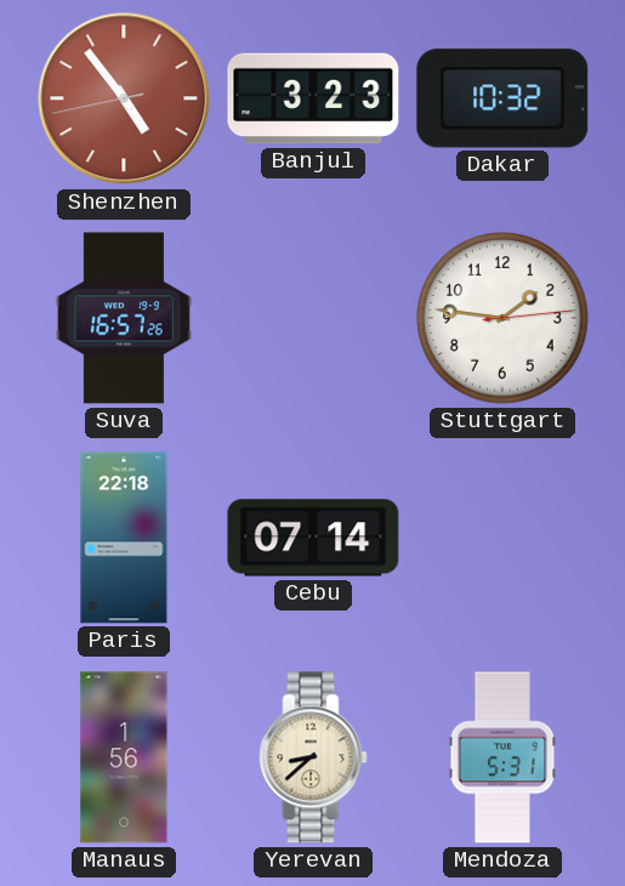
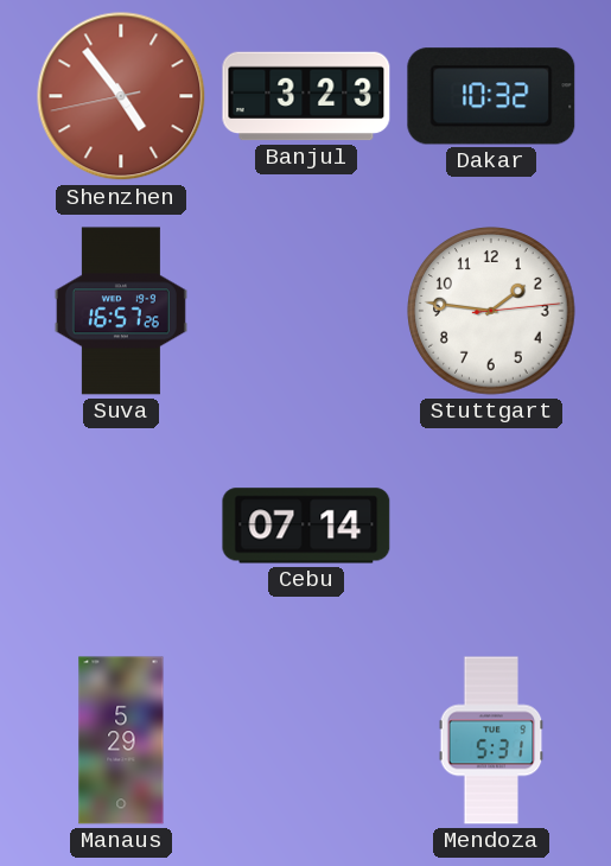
Paris: 22:18 -> none (124, 538)
Manaus: 1:56 -> 5:29 (121, 740)
Yerevan: 8:38 -> none (313, 757)
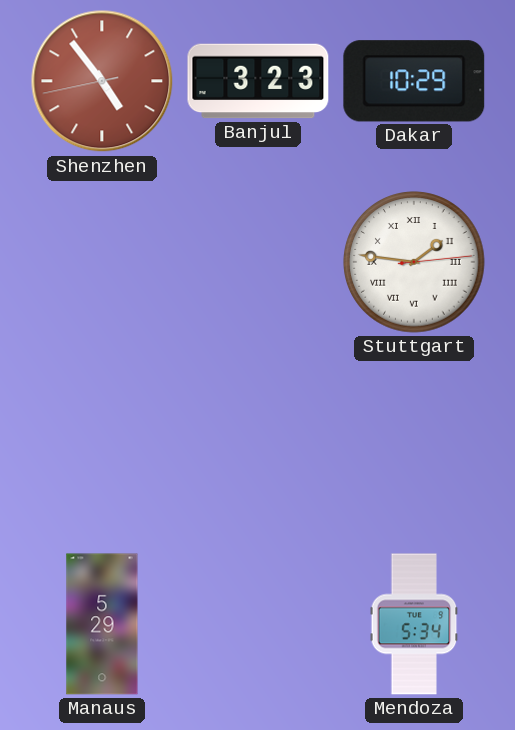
Dakar: 10:32 -> 10:29 (414, 81)
Suva: 16:57 -> none (121, 311)
Stuttgart numerals: Arabic -> Roman (414, 262)
Cebu: 07:14 -> none (306, 526)
Mendoza: 5:31 -> 5:34 (414, 624)
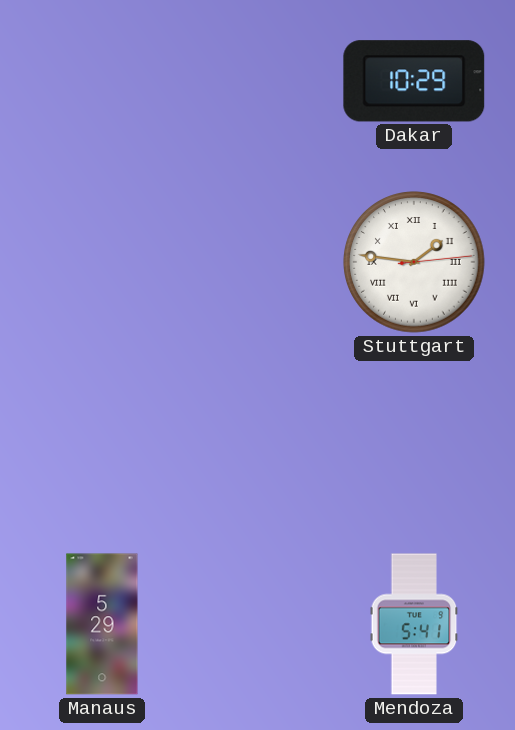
Shenzhen: 4:53 -> none (102, 81)
Banjul: 3:23 -> none (258, 81)
Mendoza: 5:34 -> 5:41 (414, 624)
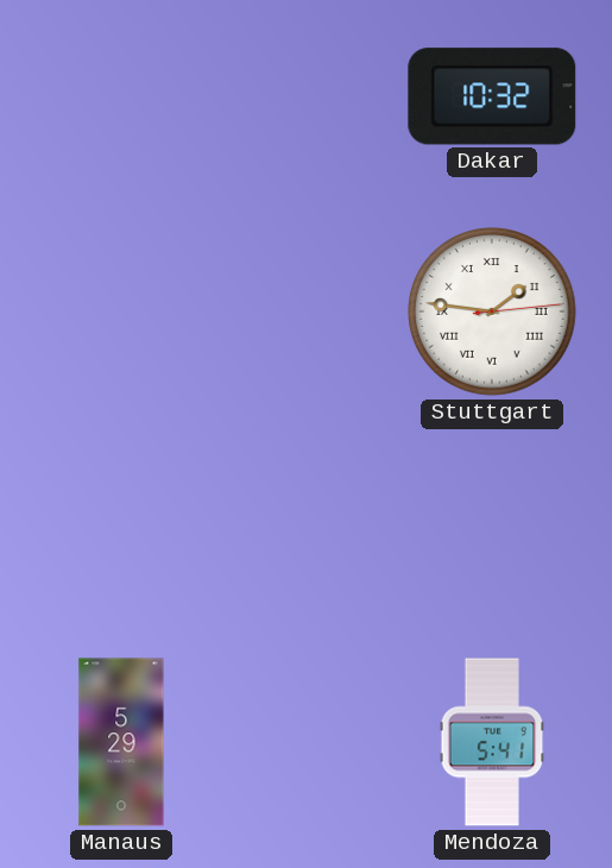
Dakar: 10:29 -> 10:32 (492, 96)
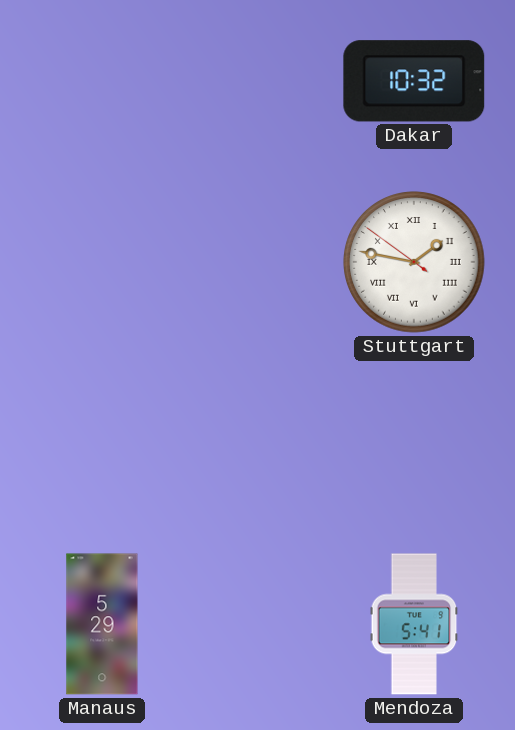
Stuttgart: 1:46:14 -> 1:46:51 (414, 262)
